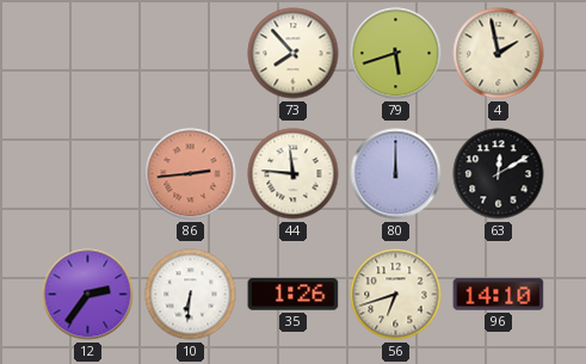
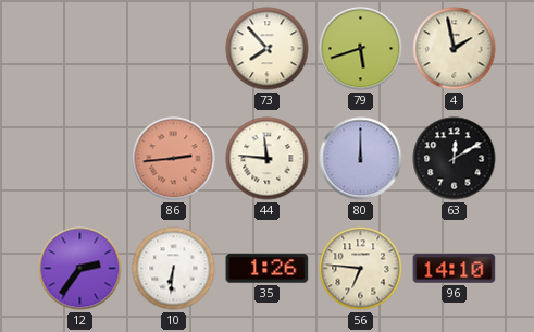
56: 6:42 -> 6:46 (361, 269)
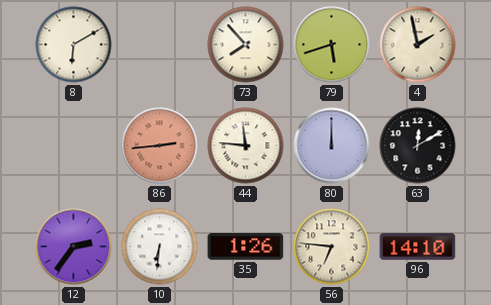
8: none -> 6:10 (74, 45)
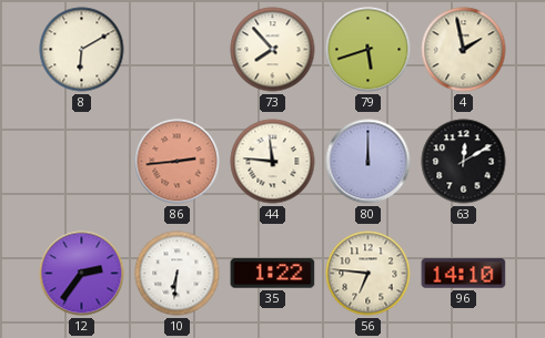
35: 1:26 -> 1:22 (273, 274)
